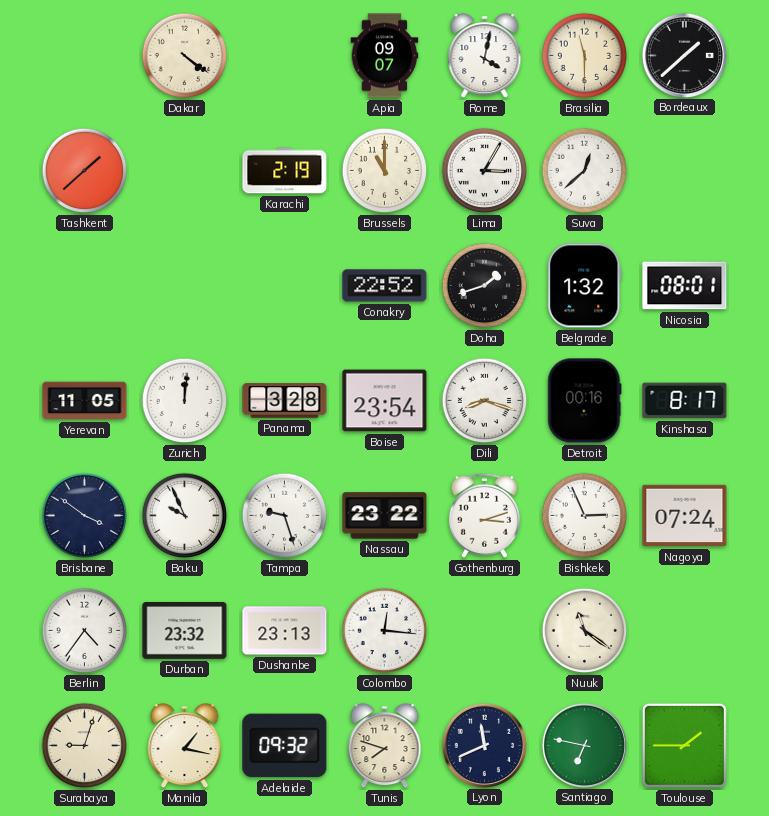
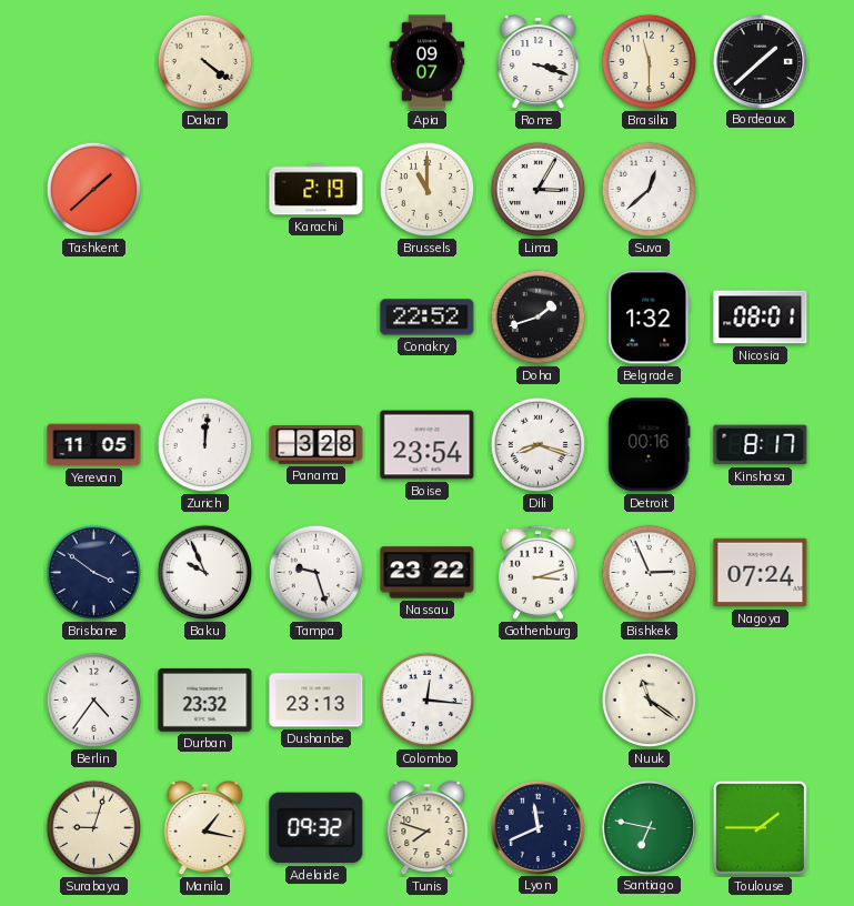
Rome: 4:02 -> 3:18 (539, 62)
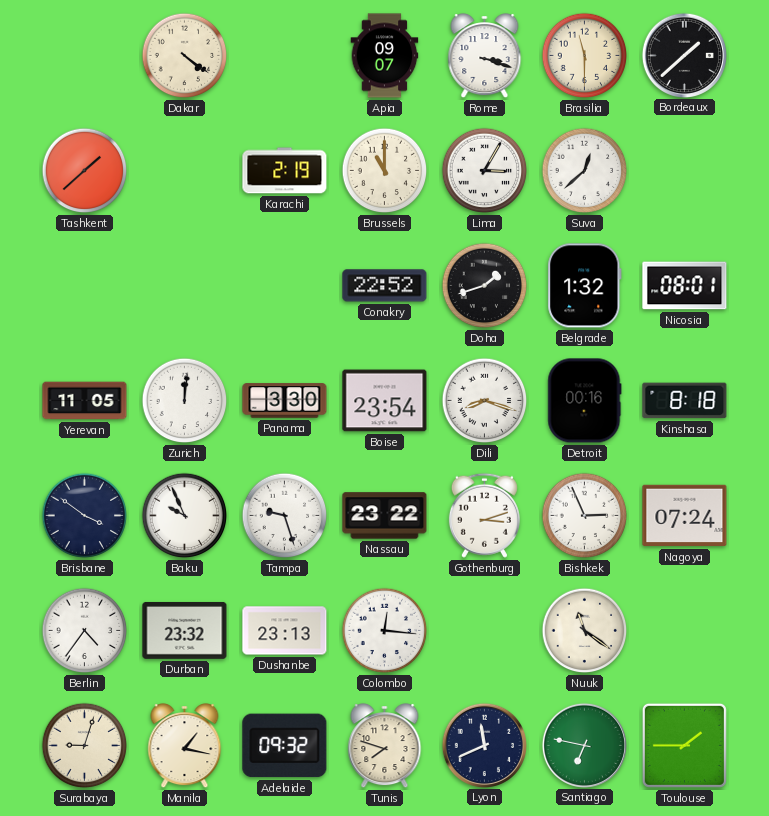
Panama: 3:28 -> 3:30 (285, 401)
Kinshasa: 8:17 -> 8:18 (685, 401)
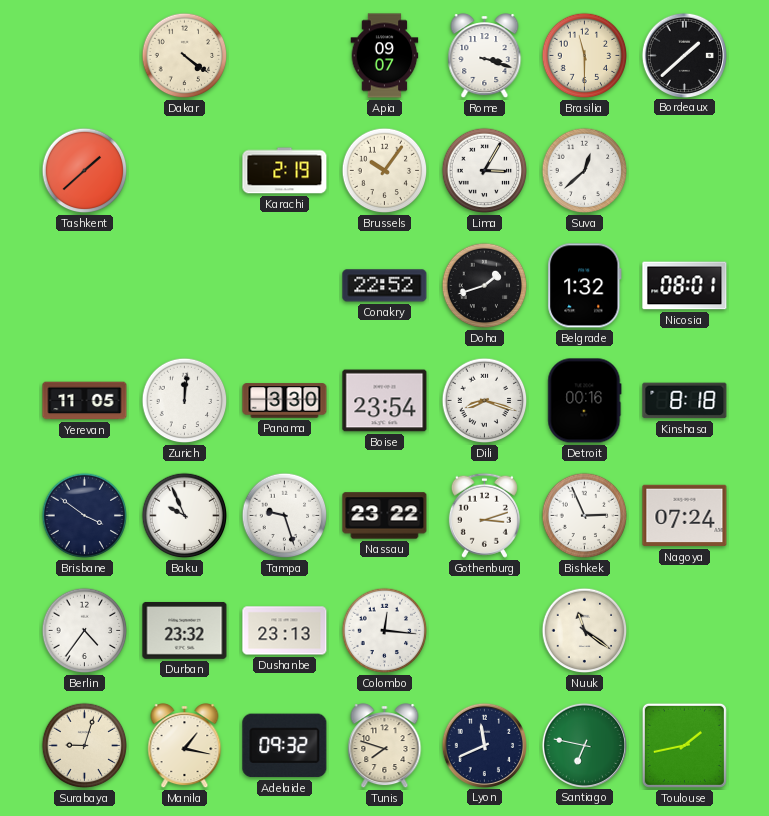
Brussels: 11:00 -> 10:06 (385, 171)
Toulouse: 1:45 -> 1:43 (684, 745)
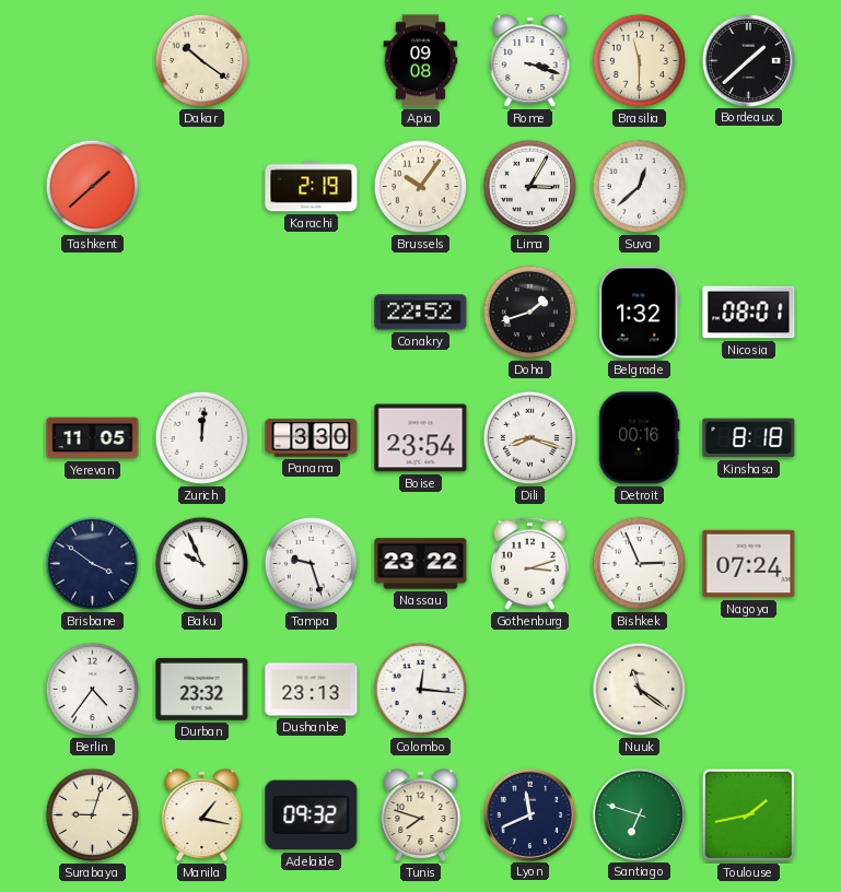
Dakar: 4:21 -> 10:21 (202, 61)
Apia: 09:07 -> 09:08 (421, 61)
Santiago: 6:47 -> 6:48 (639, 814)
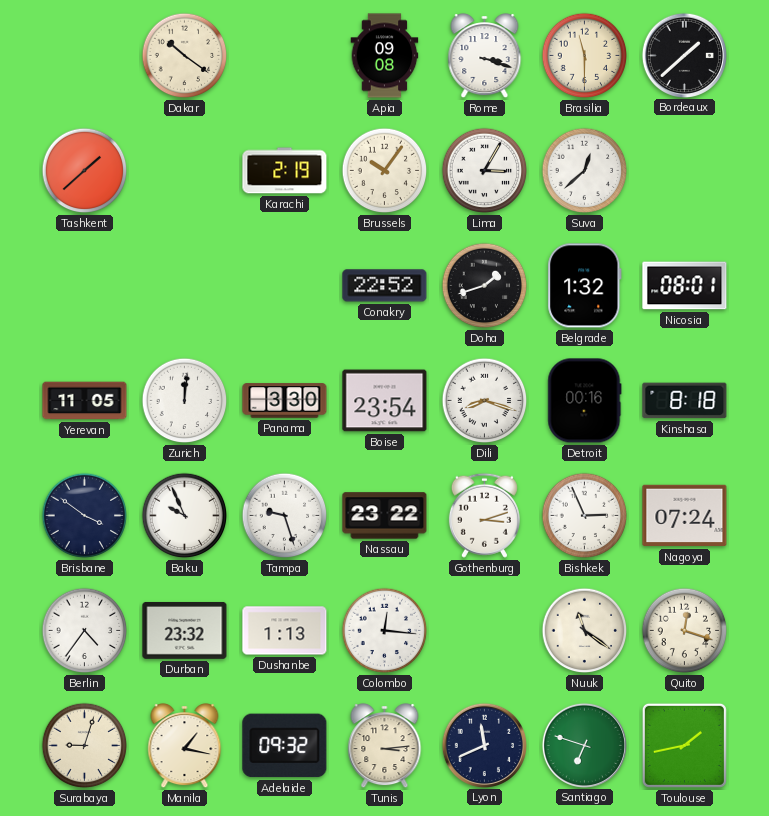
Dushanbe: 23:13 -> 1:13 (285, 631)
Quito: none -> 12:18 (685, 631)
Tunis: 7:48 -> 3:14 (385, 746)
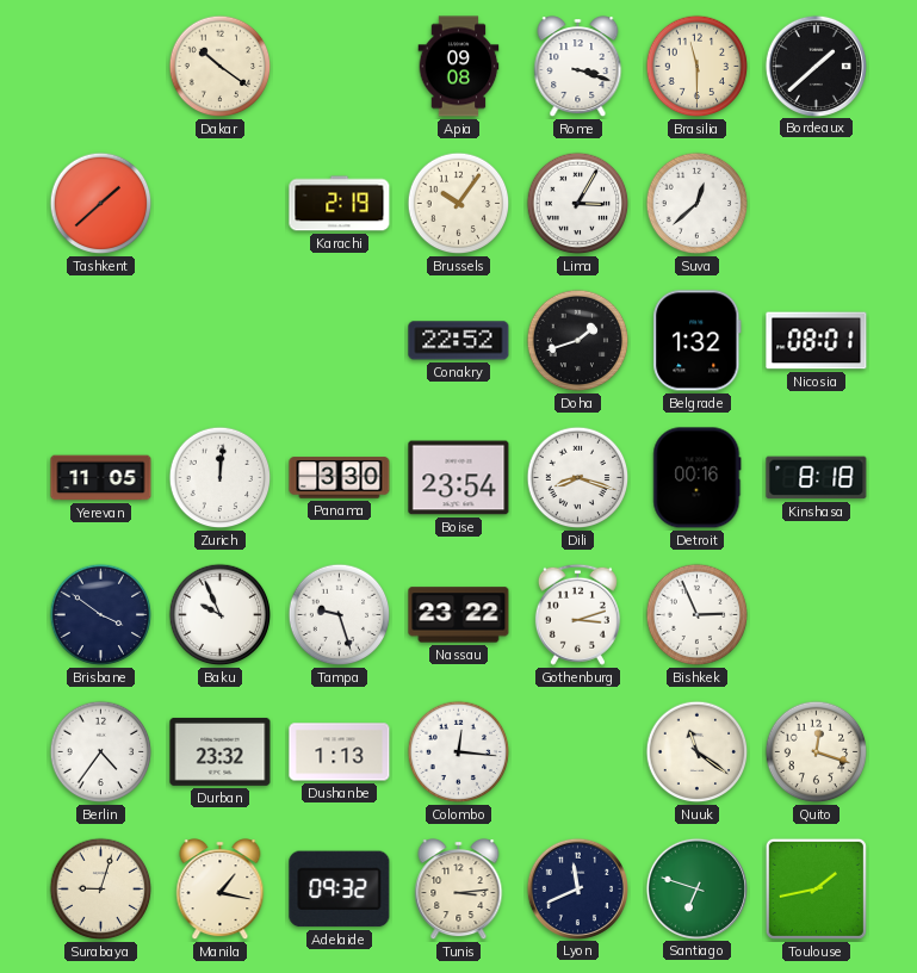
Nagoya: 07:24 -> none (685, 516)
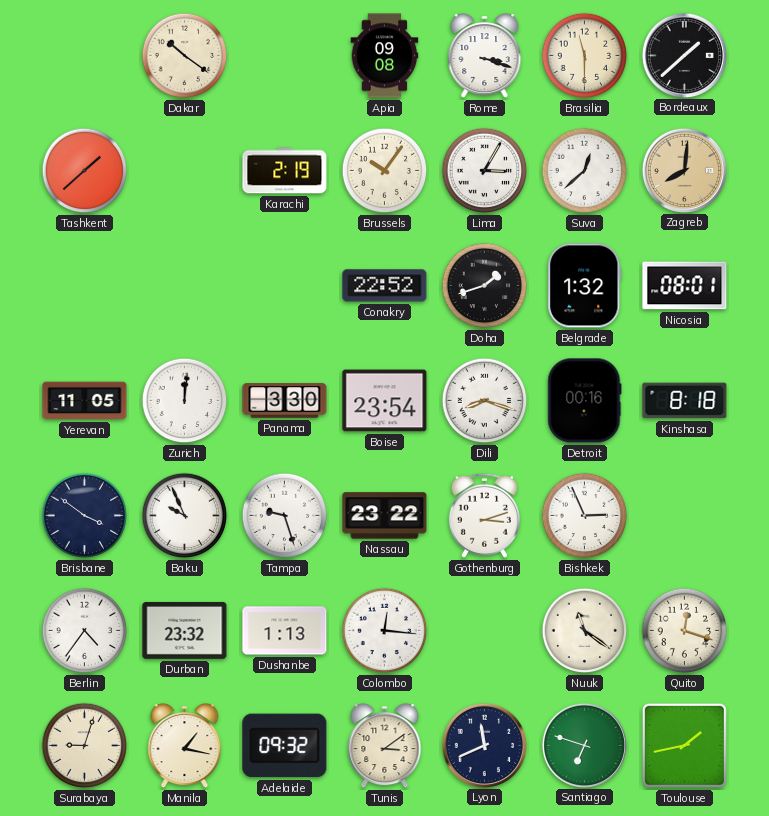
Zagreb: none -> 8:01 (684, 170)
Tunis: 3:14 -> 3:09 (385, 746)
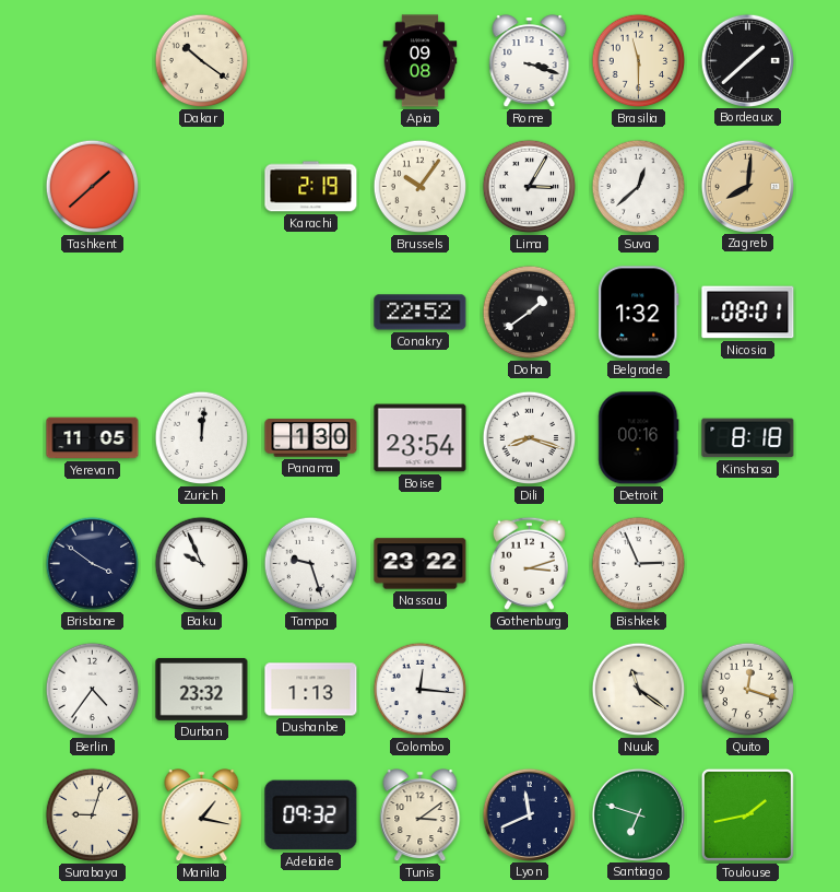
Doha: 1:42 -> 1:39 (530, 313)
Panama: 3:30 -> 1:30 (311, 438)
